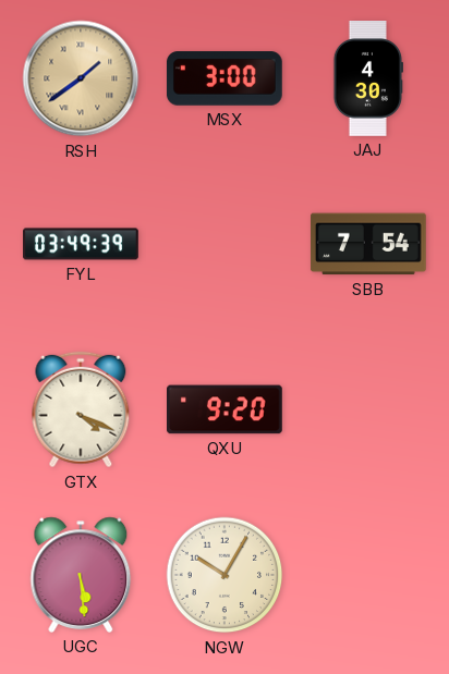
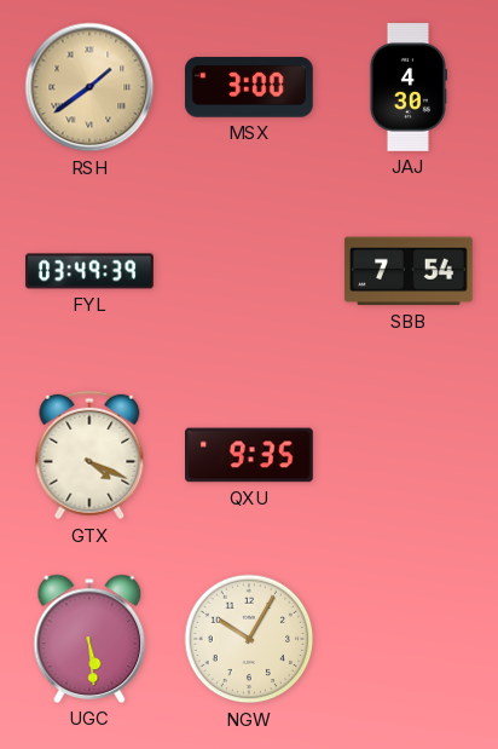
QXU: 9:20 -> 9:35 (250, 455)
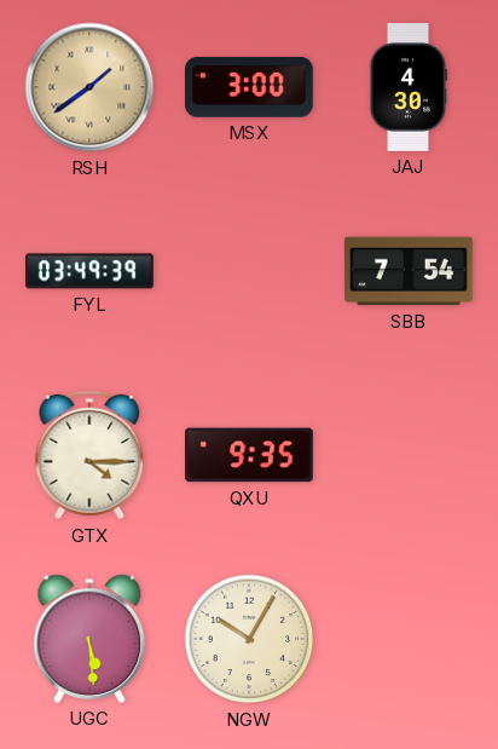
GTX: 4:19 -> 4:15 (89, 455)
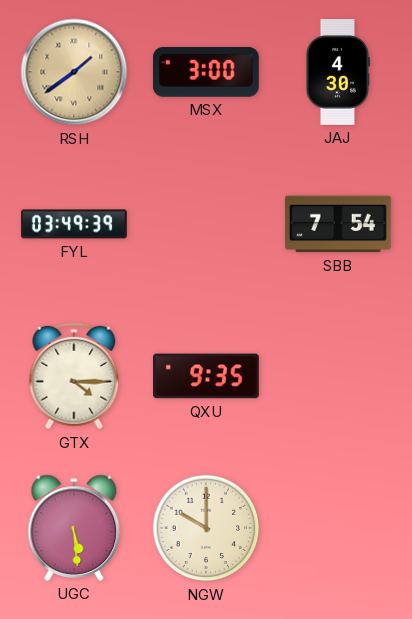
NGW: 10:05 -> 10:00 (206, 528)
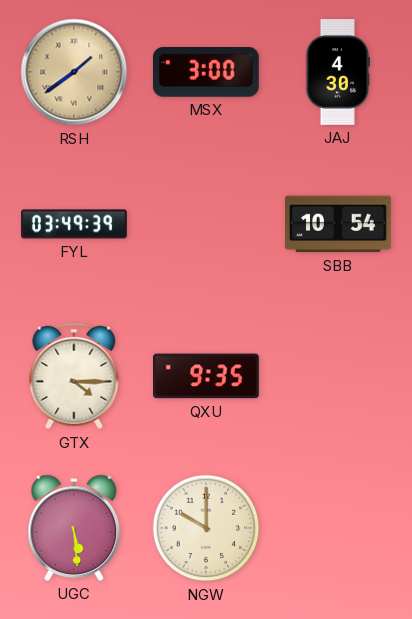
SBB: 7:54 -> 10:54 (338, 224)
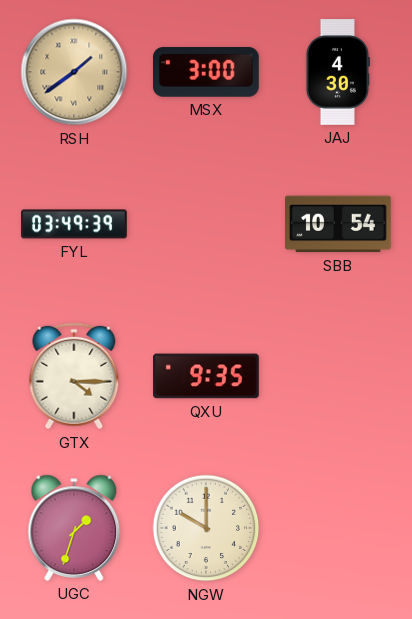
UGC: 5:29 -> 1:33 (74, 528)
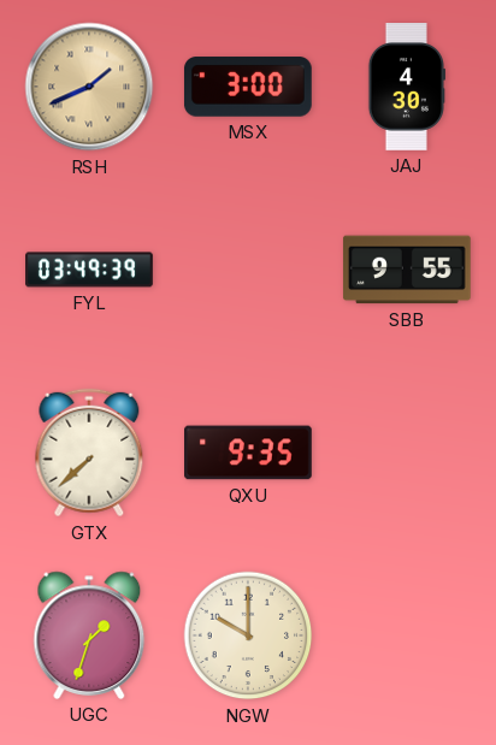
RSH: 1:39 -> 1:41 (89, 87)
SBB: 10:54 -> 9:55 (407, 270)
GTX: 4:15 -> 7:38 (89, 453)
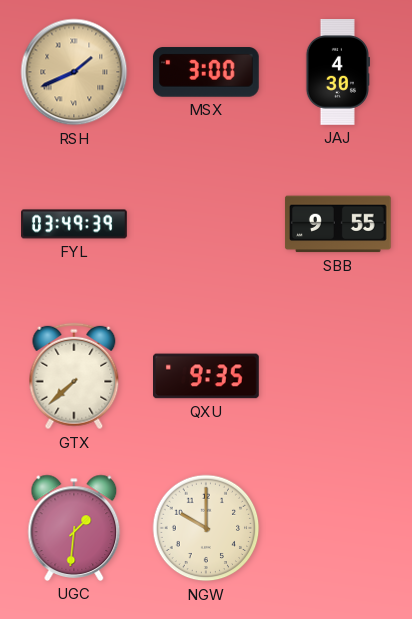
UGC: 1:33 -> 1:31 (74, 528)
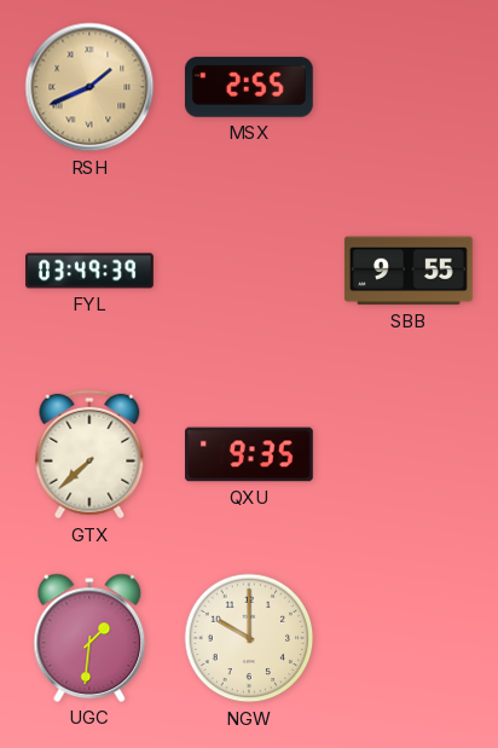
MSX: 3:00 -> 2:55 (249, 87)
JAJ: 4:30 -> none (337, 73)
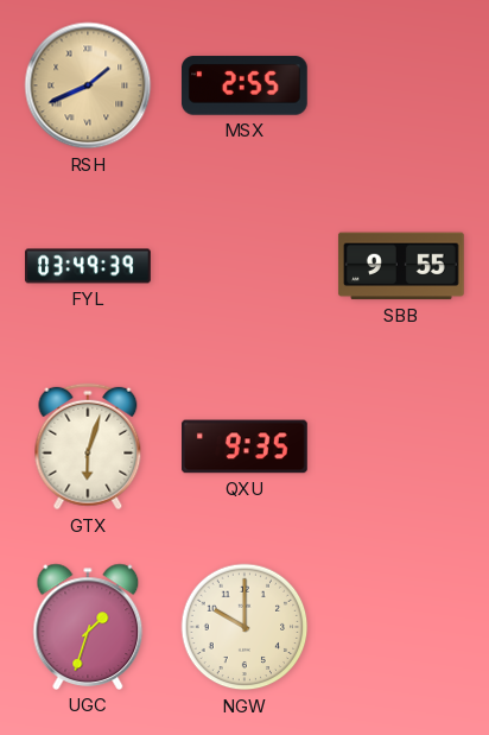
GTX: 7:38 -> 6:03 (88, 446)
UGC: 1:31 -> 1:33 (88, 627)
